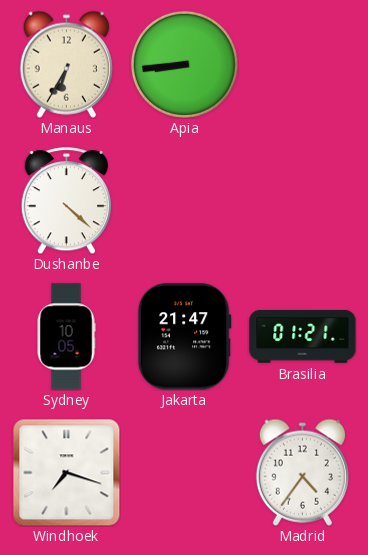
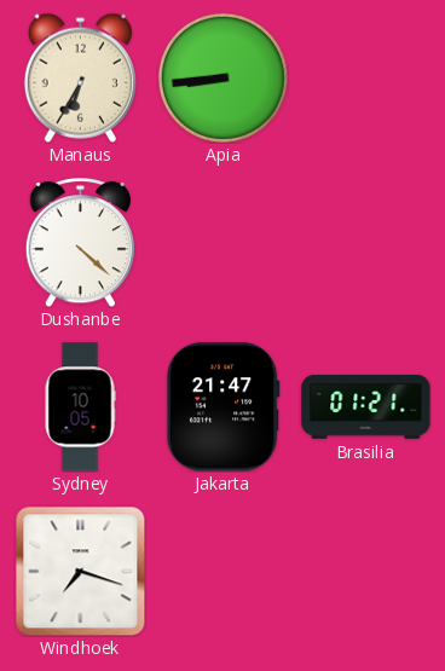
Madrid: 4:36 -> none (302, 472)
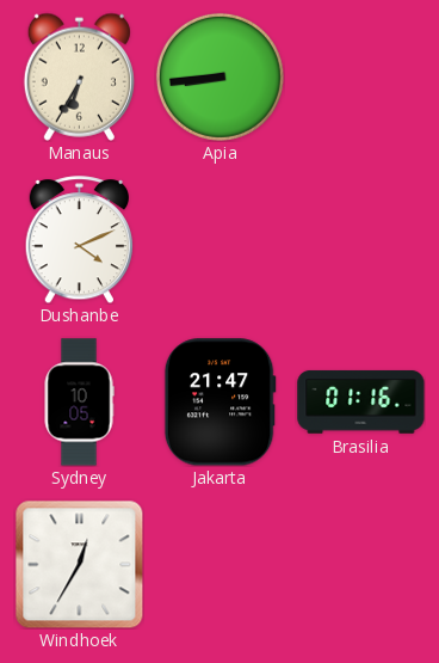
Dushanbe: 4:22 -> 4:11 (79, 240)
Brasilia: 01:21 -> 01:16 (361, 403)
Windhoek: 7:18 -> 12:35 (79, 564)
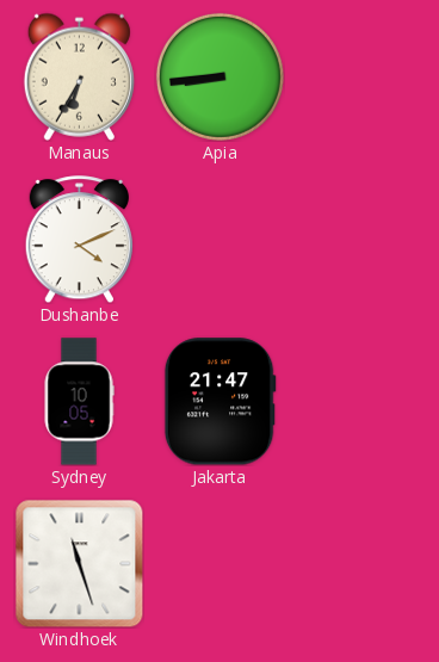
Brasilia: 01:16 -> none (361, 403)
Windhoek: 12:35 -> 11:27 (79, 563)
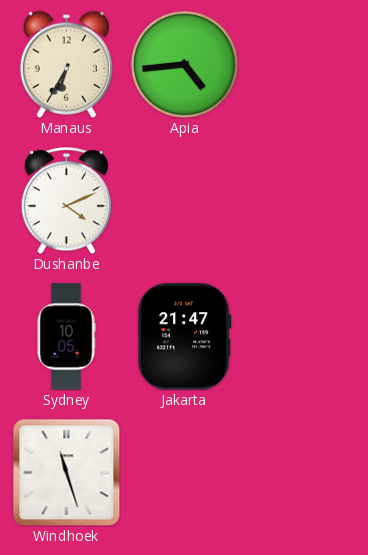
Apia: 8:44 -> 4:44 (184, 64)
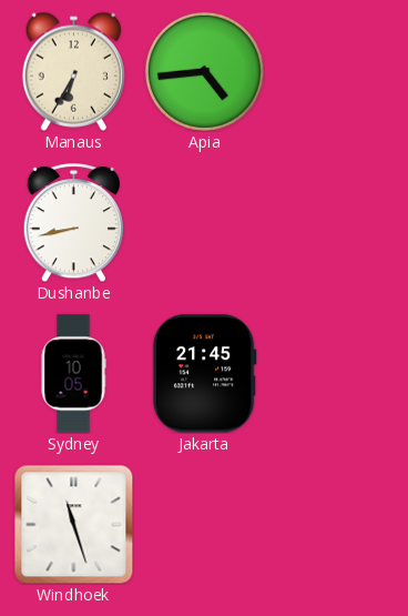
Dushanbe: 4:11 -> 8:43 (73, 223)
Jakarta: 21:47 -> 21:45 (204, 374)
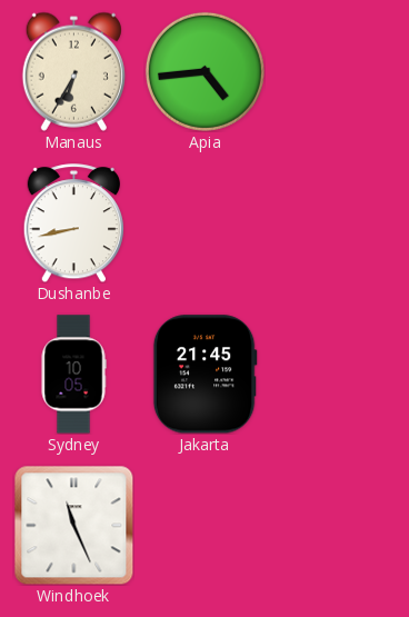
Windhoek: 11:27 -> 11:26 (73, 525)
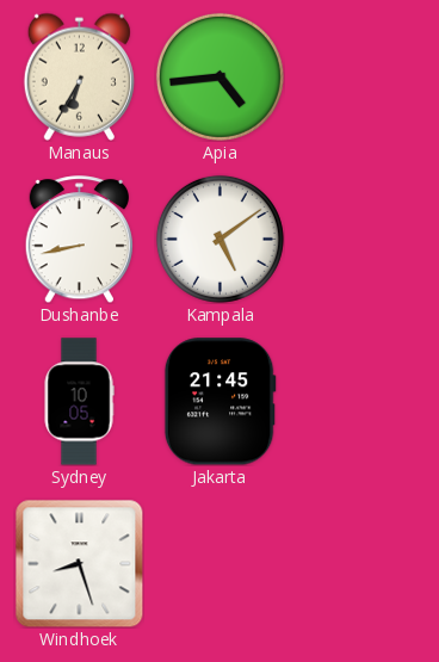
Kampala: none -> 5:09 (219, 239)
Windhoek: 11:26 -> 8:27 (79, 563)
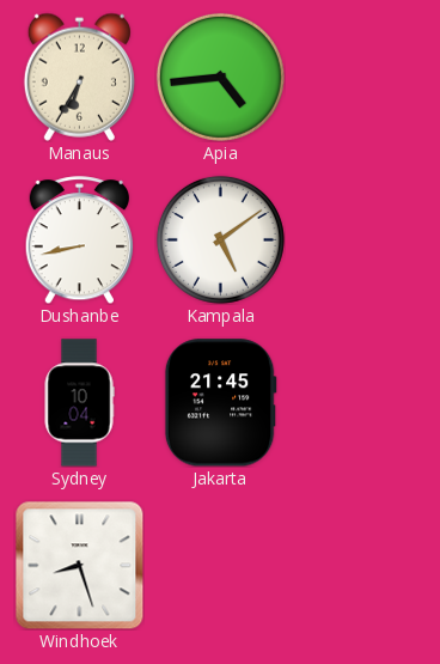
Sydney: 10:05 -> 10:04 (79, 403)
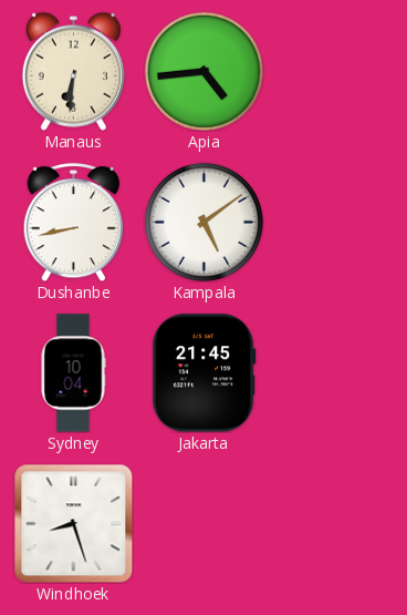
Manaus: 6:35 -> 6:31 (73, 71)
